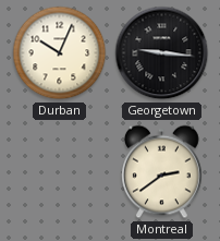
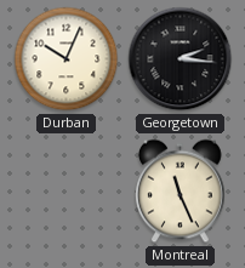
Georgetown: 9:16 -> 2:16 (181, 59)
Montreal: 2:39 -> 11:26 (181, 192)
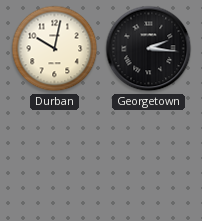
Durban: 10:04 -> 10:02 (55, 49)
Montreal: 11:26 -> none (181, 192)
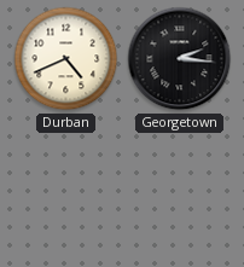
Durban: 10:02 -> 4:41 (66, 59)
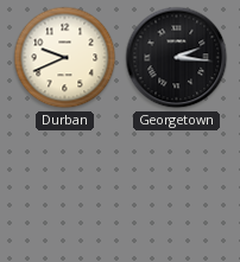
Durban: 4:41 -> 9:41 (65, 58)
